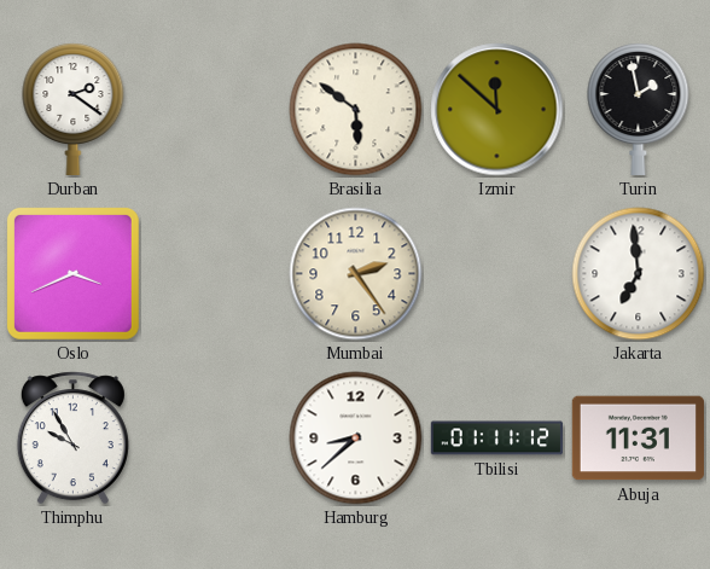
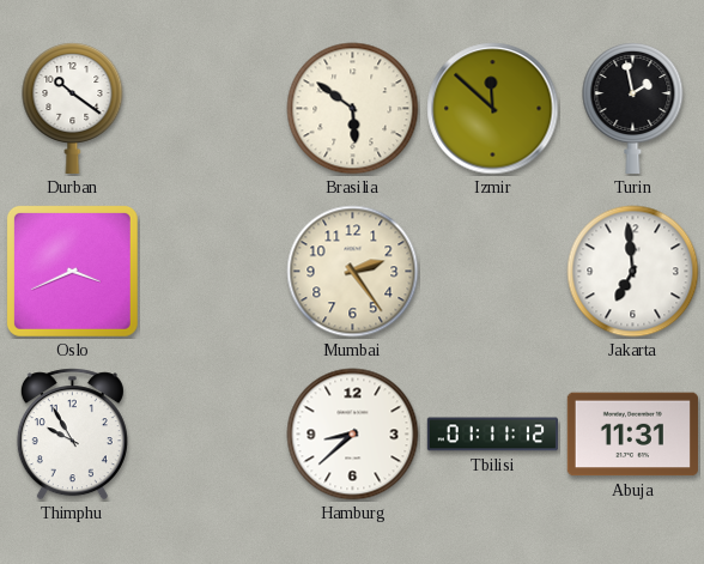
Durban: 2:21 -> 10:21 (73, 109)
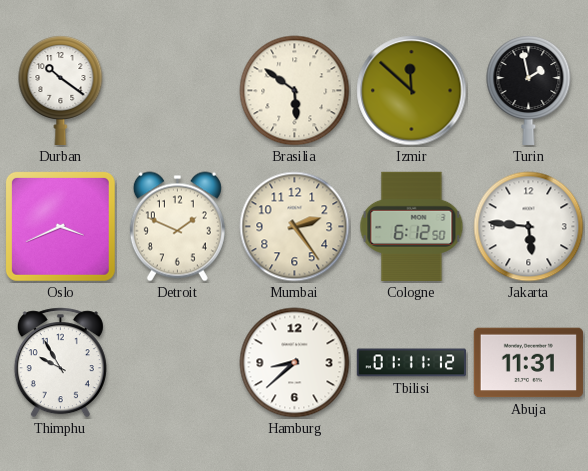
Detroit: none -> 1:49 (177, 227)
Cologne: none -> 6:12 (412, 226)
Jakarta: 6:59 -> 5:46 (529, 227)
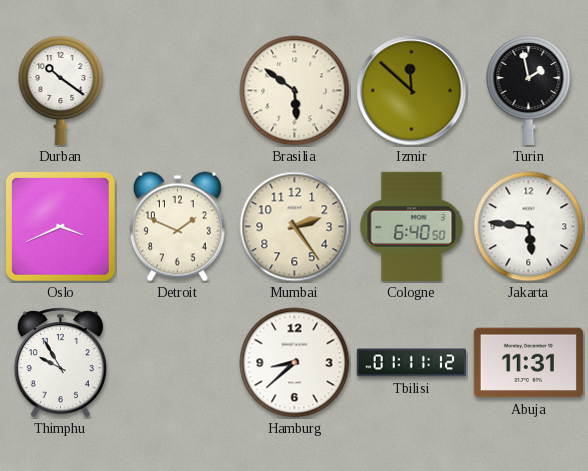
Cologne: 6:12 -> 6:40 (412, 226)
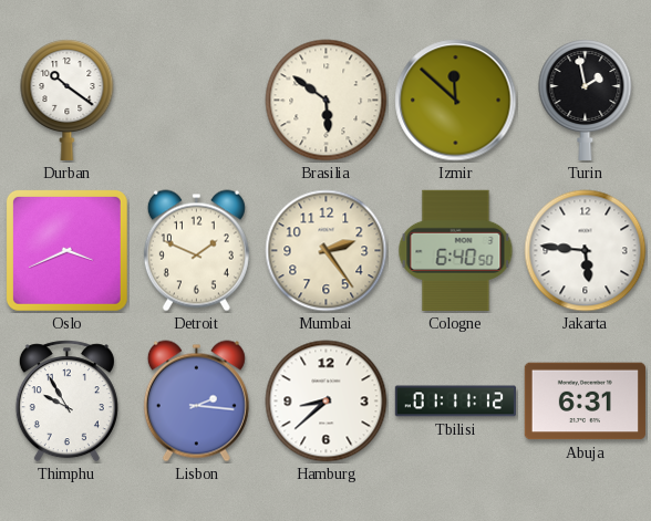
Lisbon: none -> 2:16 (196, 402)
Abuja: 11:31 -> 6:31 (585, 402)
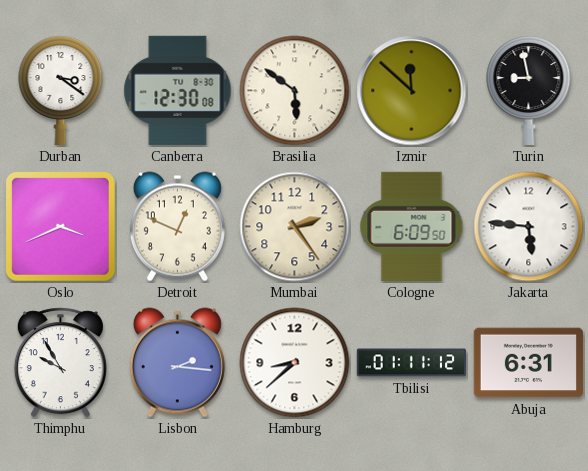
Durban: 10:21 -> 3:21 (61, 91)
Canberra: none -> 12:30 (178, 90)
Turin: 1:58 -> 8:58 (529, 91)
Detroit: 1:49 -> 12:49 (177, 227)
Cologne: 6:40 -> 6:09 (412, 226)
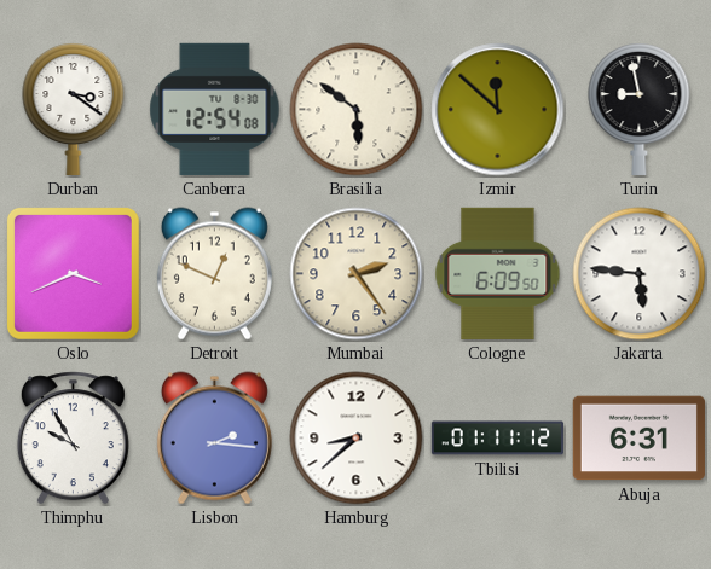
Canberra: 12:30 -> 12:54 (215, 109)
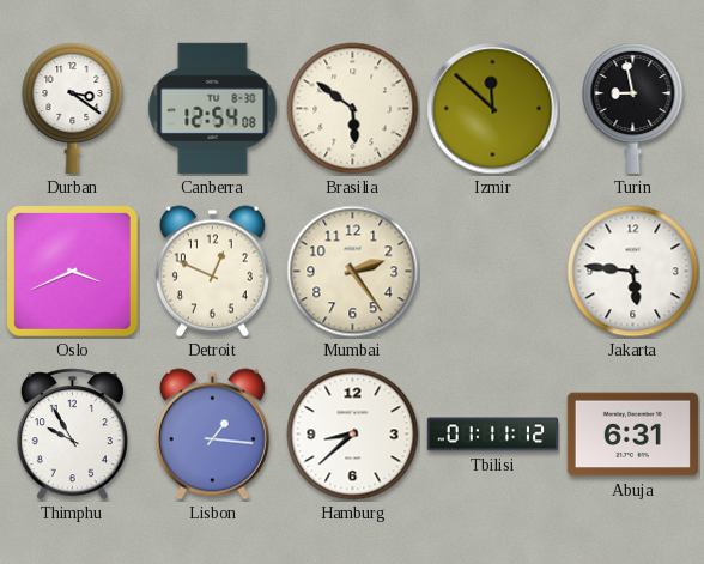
Cologne: 6:09 -> none (498, 273)
Lisbon: 2:16 -> 1:16 (212, 435)
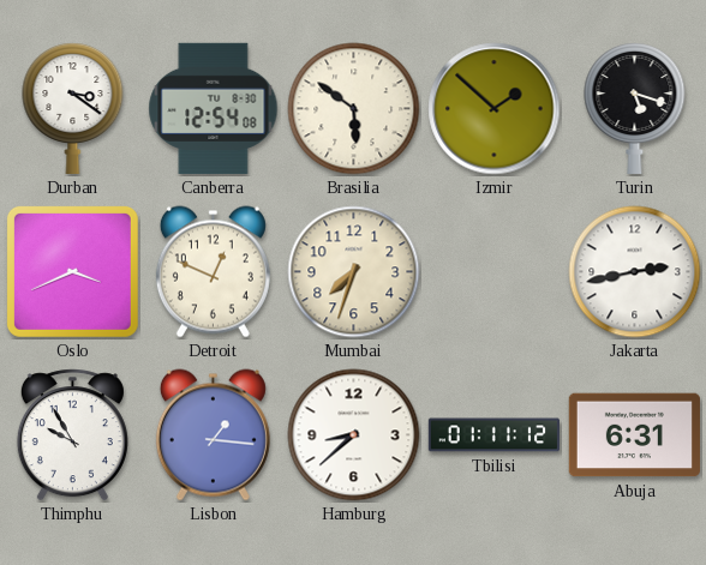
Izmir: 11:52 -> 1:52 (495, 109)
Turin: 8:58 -> 5:18 (635, 109)
Mumbai: 2:24 -> 7:33 (354, 272)
Jakarta: 5:46 -> 2:43 (635, 272)
